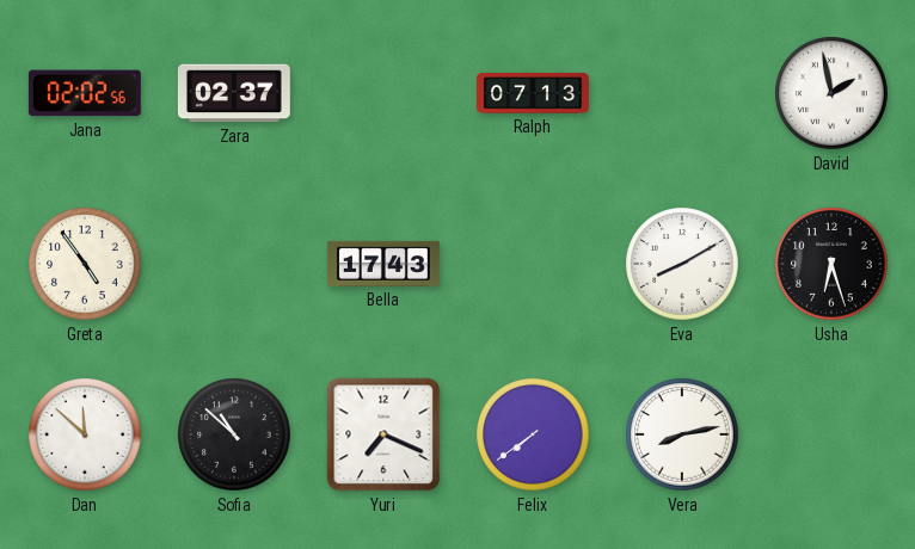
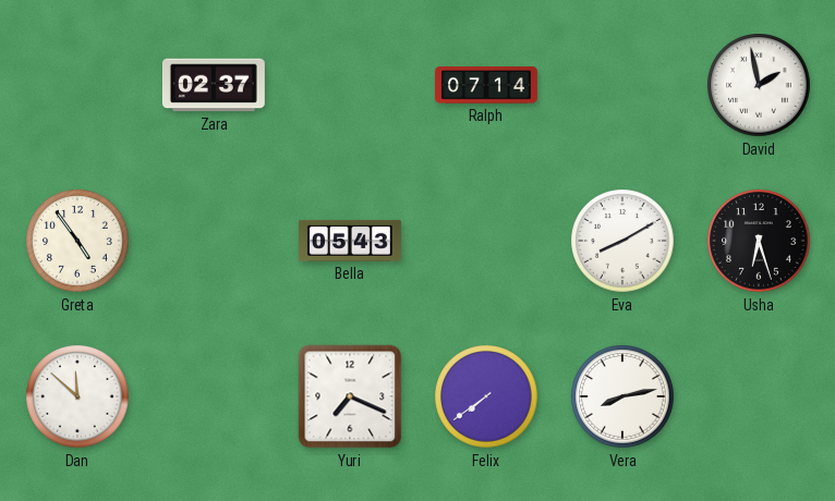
Jana: 02:02 -> none (85, 93)
Ralph: 07:13 -> 07:14 (487, 85)
Bella: 17:43 -> 05:43 (350, 241)
Sofia: 10:52 -> none (234, 434)
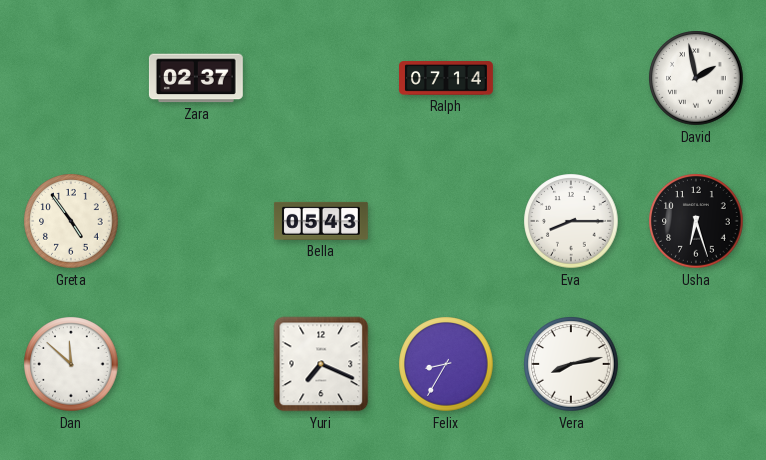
Eva: 8:10 -> 8:15 (571, 221)
Felix: 7:39 -> 8:35 (446, 364)
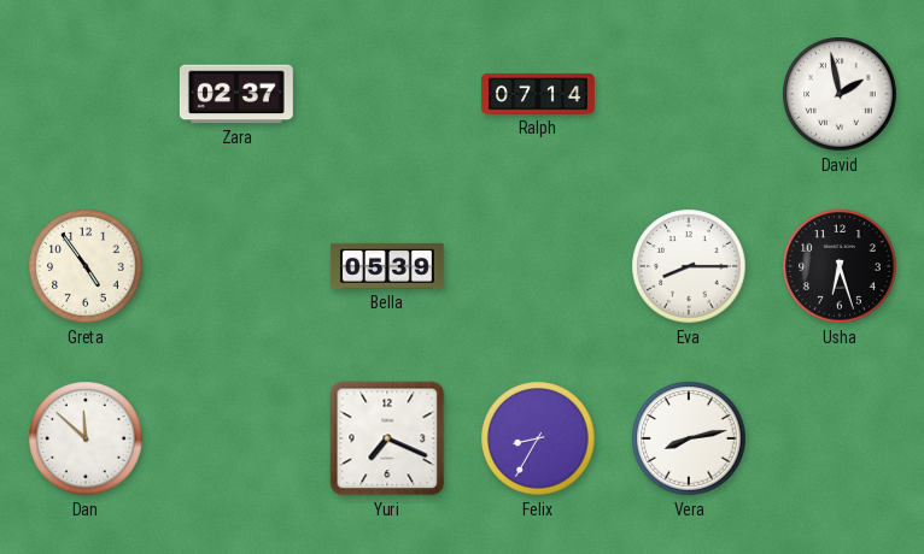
Bella: 05:43 -> 05:39 (387, 266)
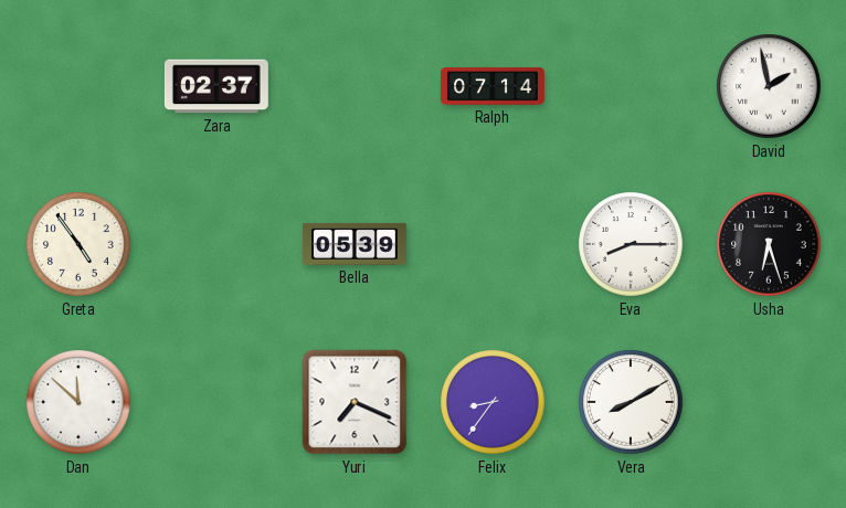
Felix: 8:35 -> 8:36 (493, 402)
Vera: 8:13 -> 8:10 (631, 402)
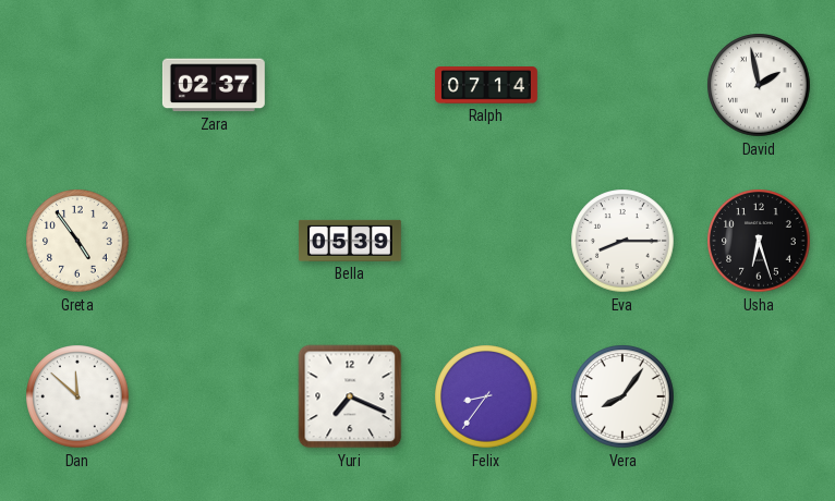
Vera: 8:10 -> 8:06 (622, 396)
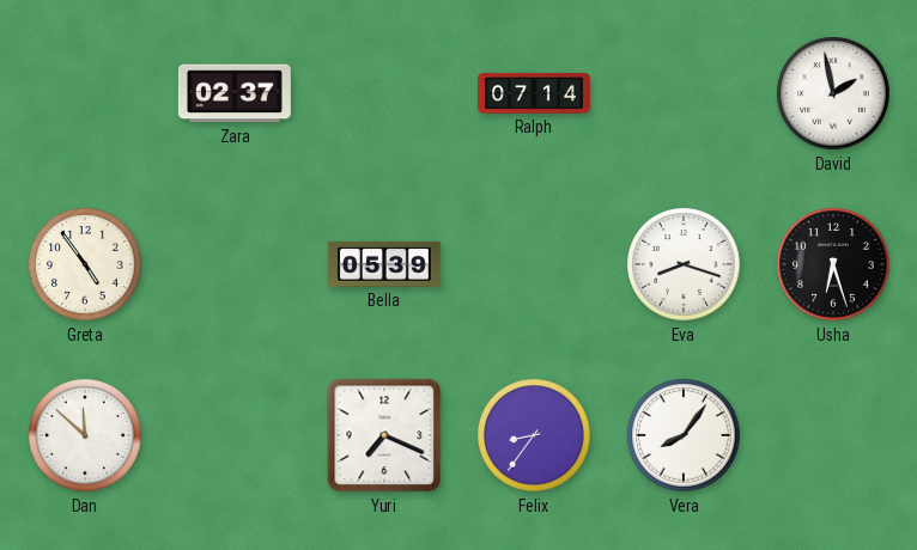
Eva: 8:15 -> 8:18 (684, 264)
